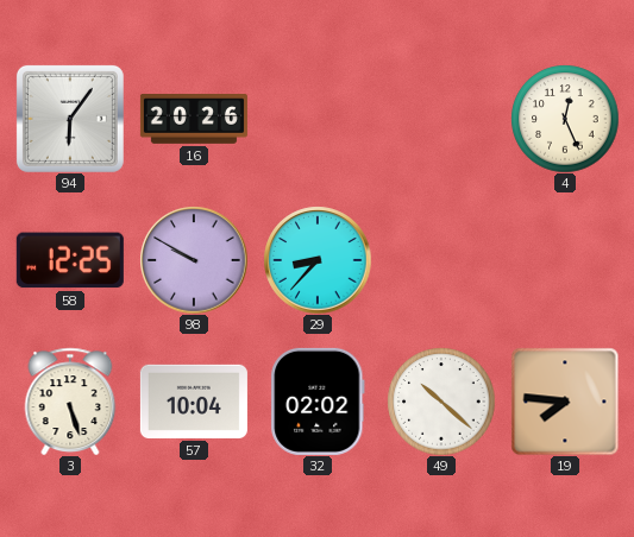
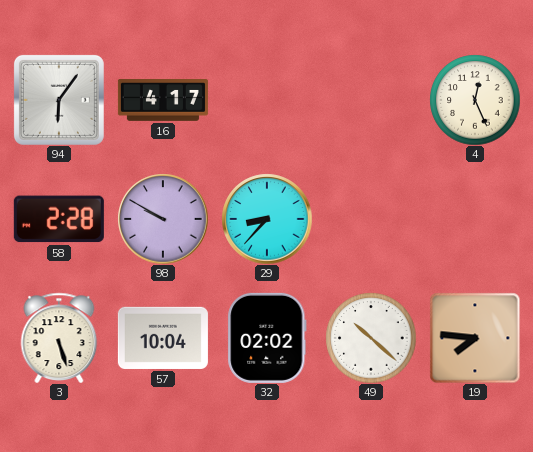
16: 20:26 -> 4:17 (163, 101)
58: 12:25 -> 2:28 (59, 219)
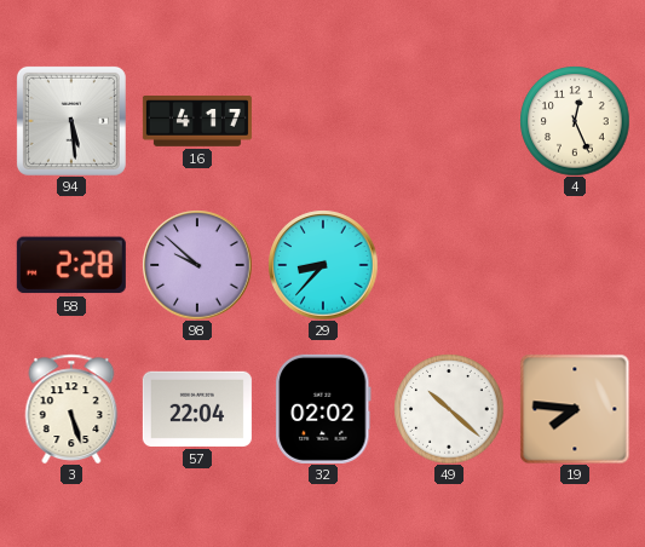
94: 6:06 -> 5:29 (71, 121)
98: 9:50 -> 9:52 (197, 265)
57: 10:04 -> 22:04 (197, 409)
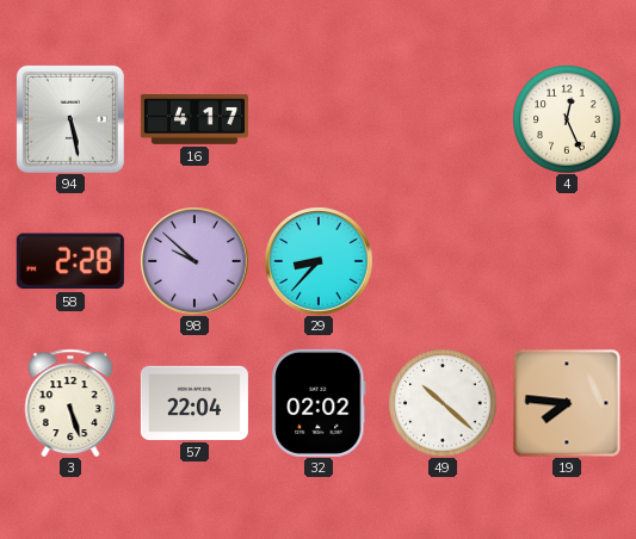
94: 5:29 -> 5:28 (70, 119)
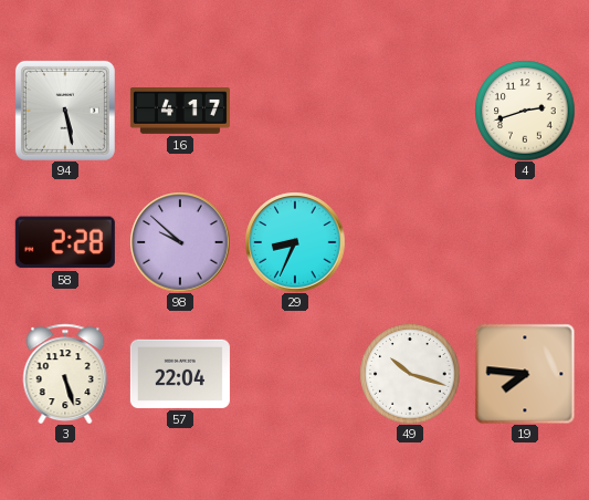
4: 12:26 -> 2:42 (525, 111)
29: 8:37 -> 8:34 (295, 242)
32: 02:02 -> none (319, 403)
49: 10:22 -> 10:18 (410, 374)
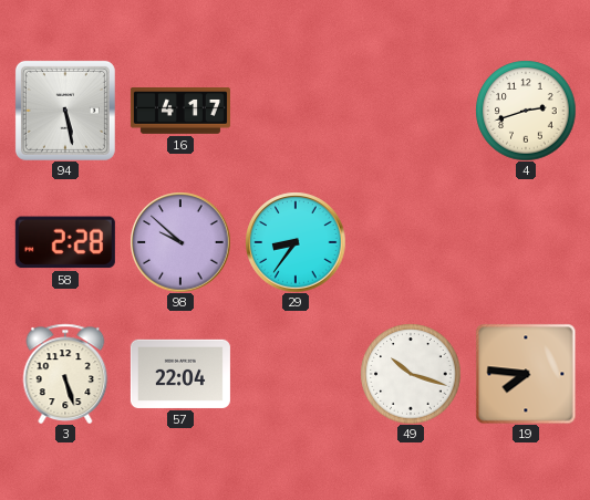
29: 8:34 -> 8:36 (296, 242)
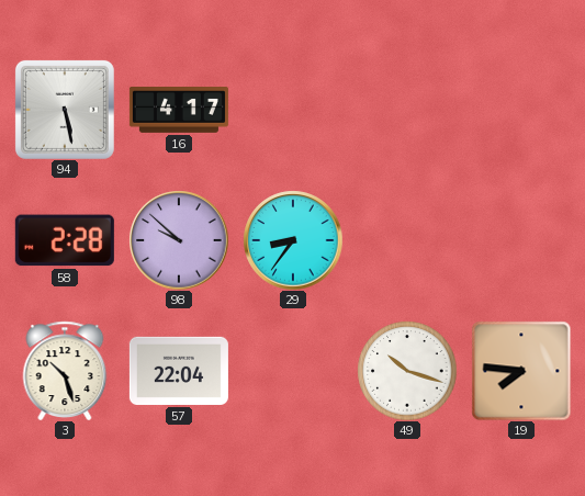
4: 2:42 -> none (526, 111)
3: 5:27 -> 10:27 (65, 370)
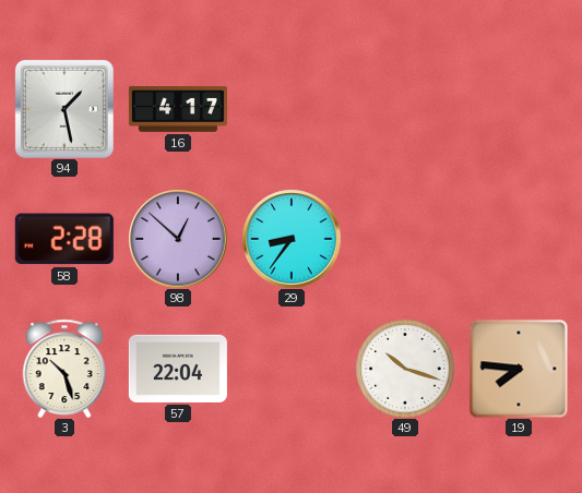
94: 5:28 -> 1:28 (64, 109)
98: 9:52 -> 12:52 (178, 239)
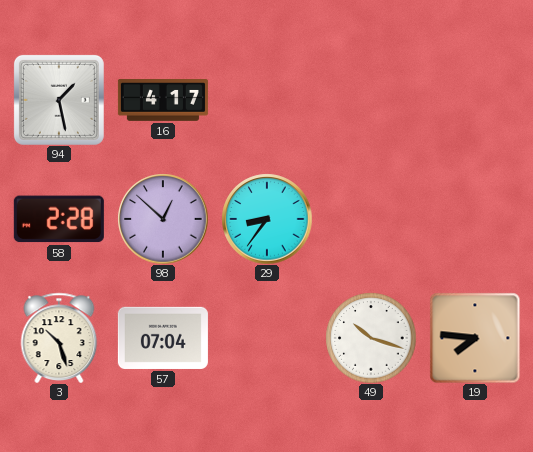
57: 22:04 -> 07:04 (163, 338)
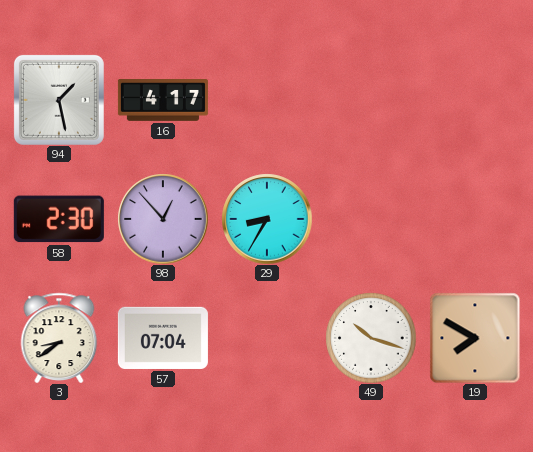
58: 2:28 -> 2:30 (59, 219)
98: 12:52 -> 12:53 (163, 219)
29: 8:36 -> 8:35 (267, 219)
3: 10:27 -> 8:39 (59, 337)
19: 7:46 -> 7:50 (475, 338)
